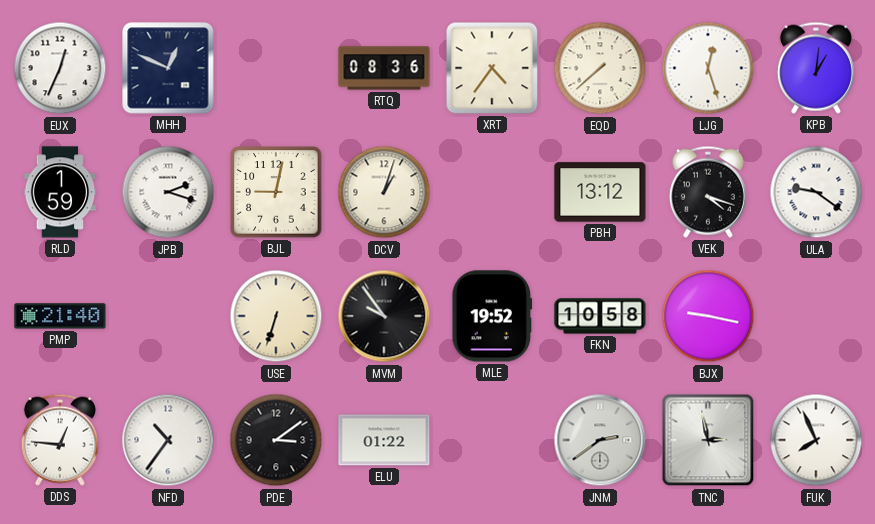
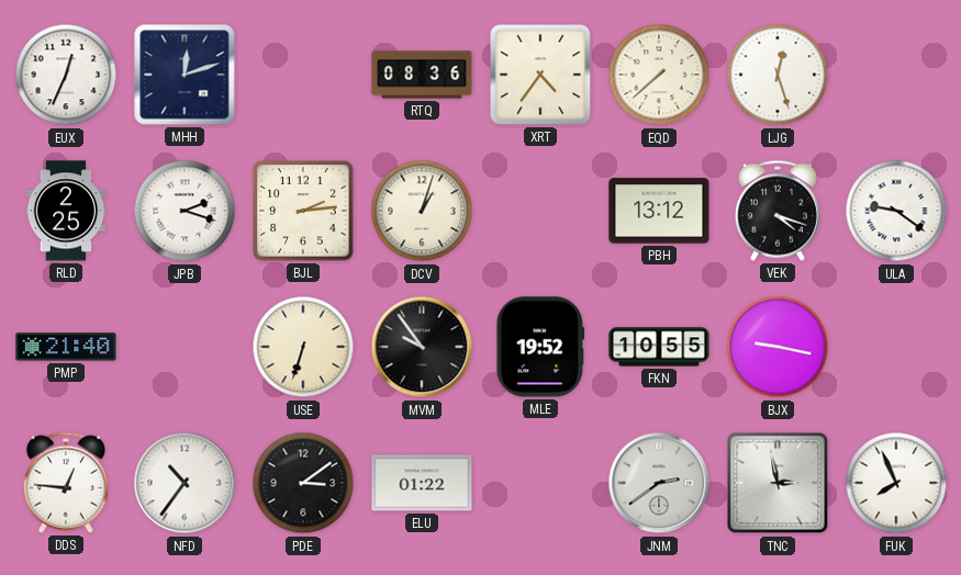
MHH: 12:49 -> 12:12 (185, 75)
KPB: 1:01 -> none (816, 68)
RLD: 1:59 -> 2:25 (66, 211)
BJL: 9:02 -> 2:14 (303, 211)
FKN: 10:58 -> 10:55 (659, 347)
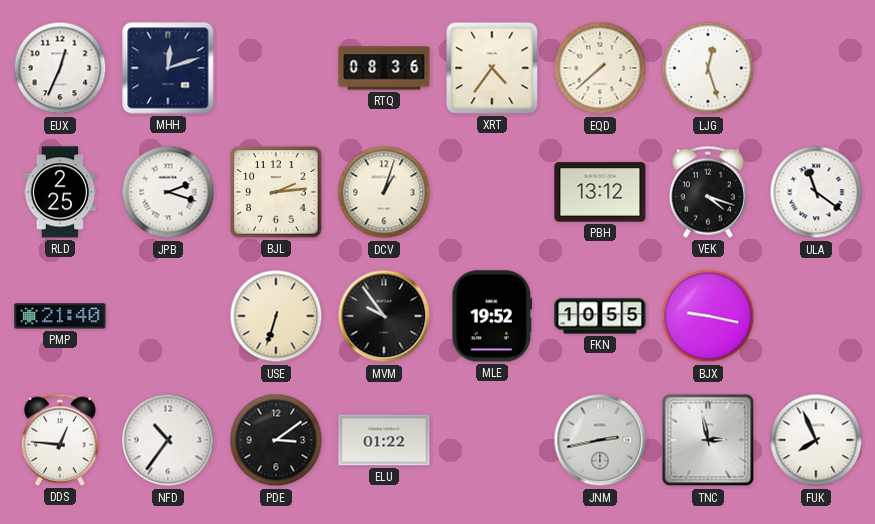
ULA: 9:21 -> 11:21 (816, 192)
JNM: 2:39 -> 2:43 (600, 440)
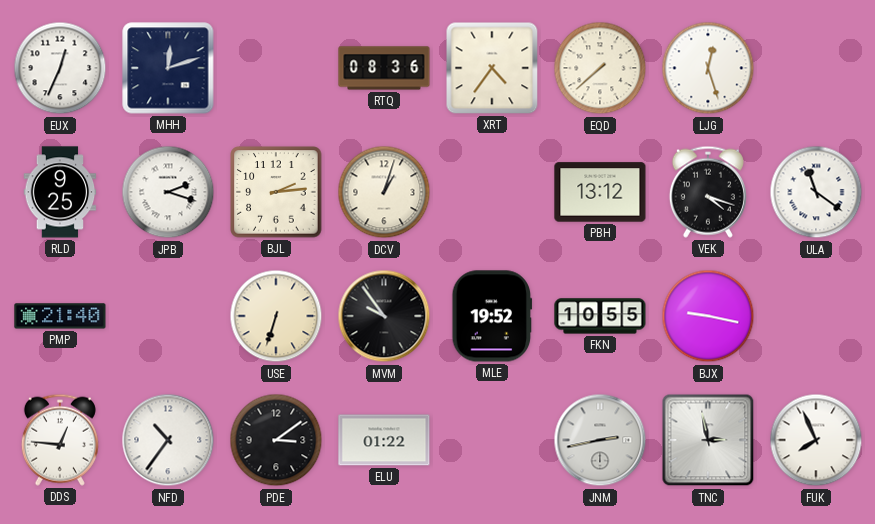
RLD: 2:25 -> 9:25 (60, 192)
